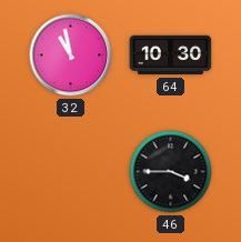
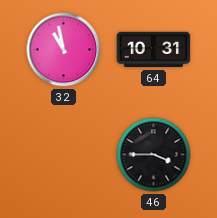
64: 10:30 -> 10:31 (154, 50)
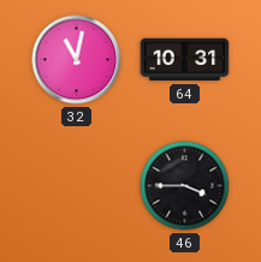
32: 10:58 -> 11:02 (77, 60)
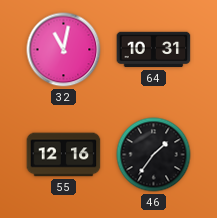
55: none -> 12:16 (64, 155)
46: 3:45 -> 1:36 (154, 155)
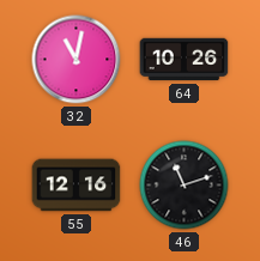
64: 10:31 -> 10:26 (185, 60)
46: 1:36 -> 11:12 (185, 186)
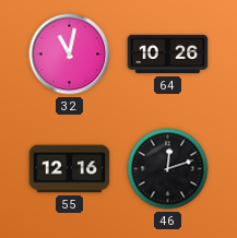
46: 11:12 -> 12:12 (168, 169)
